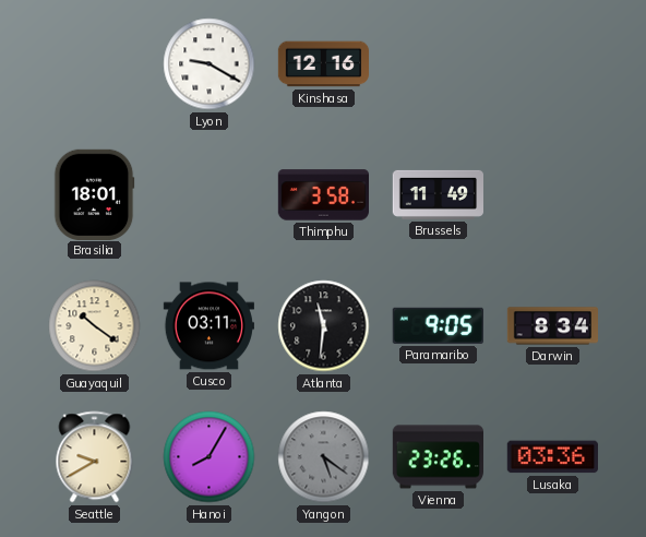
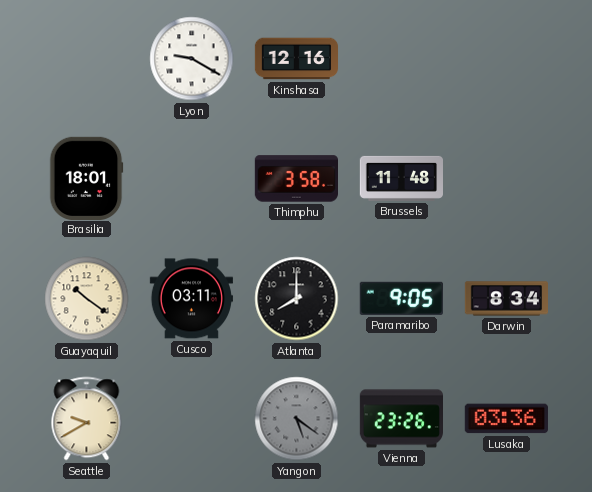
Brussels: 11:49 -> 11:48 (401, 178)
Atlanta: 11:31 -> 8:00 (297, 299)
Hanoi: 8:05 -> none (210, 457)
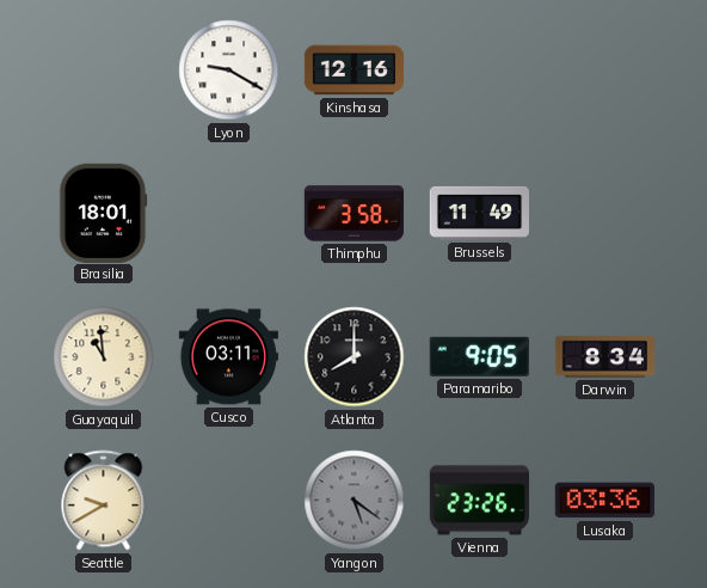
Brussels: 11:48 -> 11:49 (479, 213)
Guayaquil: 10:21 -> 10:59 (104, 357)
